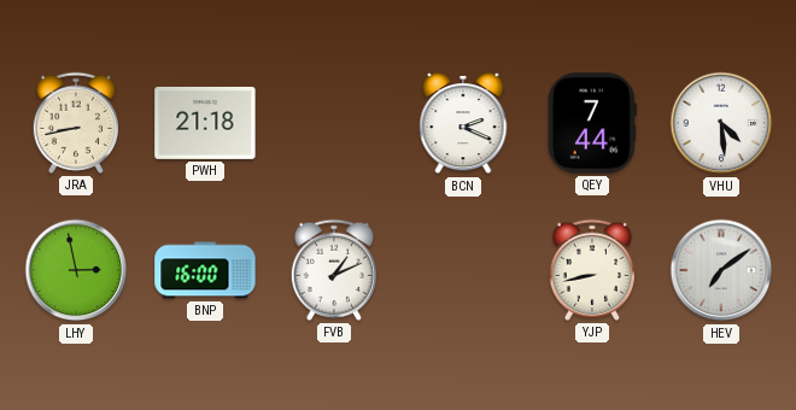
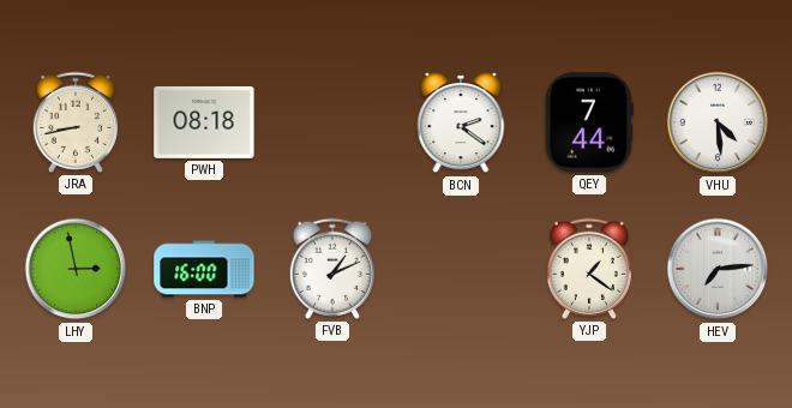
PWH: 21:18 -> 08:18 (204, 122)
BCN: 2:19 -> 2:21 (461, 124)
YJP: 8:43 -> 1:21 (589, 269)
HEV: 7:09 -> 7:14 (718, 269)
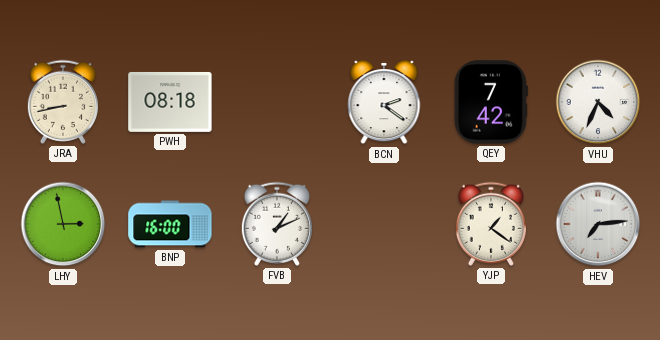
QEY: 7:44 -> 7:42 (491, 102)
VHU: 4:29 -> 4:34 (598, 102)
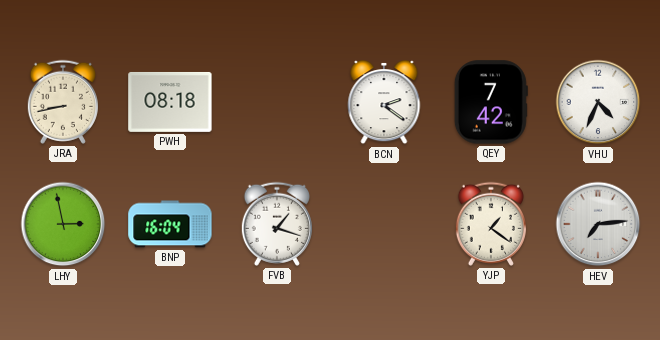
BNP: 16:00 -> 16:04 (170, 224)
FVB: 1:11 -> 1:18 (277, 224)
